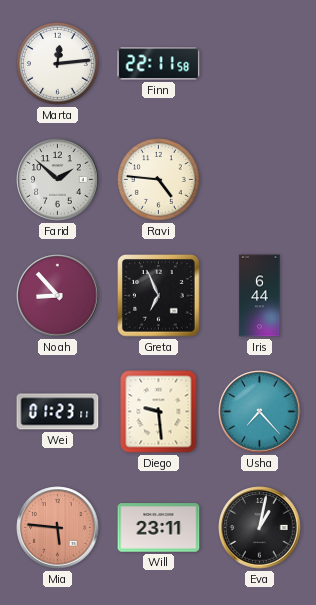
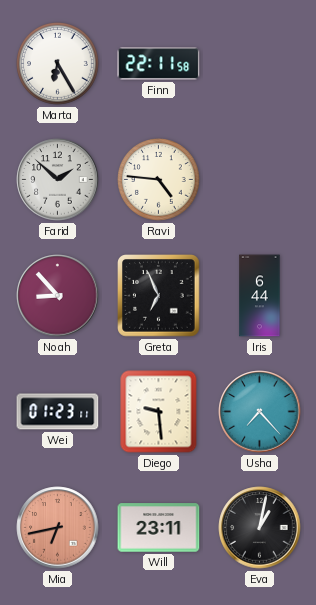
Marta: 12:14 -> 6:25 (58, 64)
Mia: 5:46 -> 6:43 (58, 528)
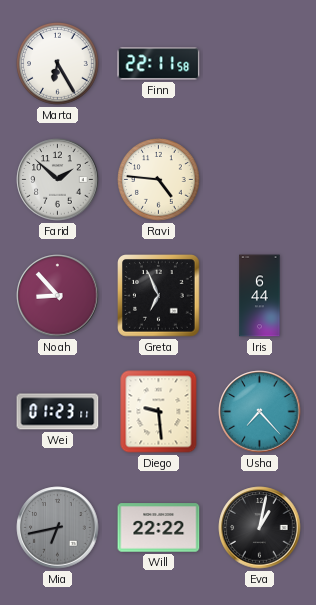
Mia dial: salmon -> grey (58, 528)
Will: 23:11 -> 22:22 (159, 528)
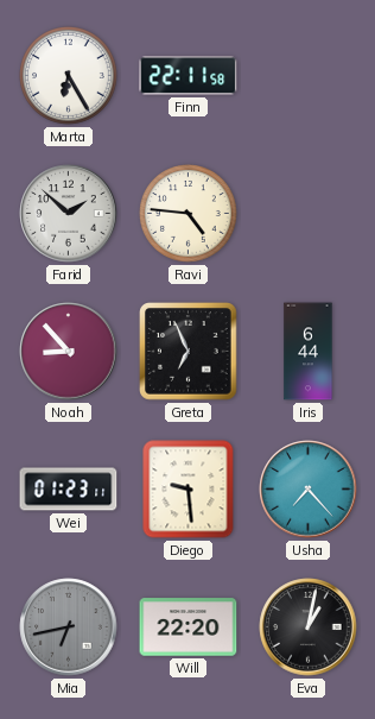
Will: 22:22 -> 22:20 (189, 627)
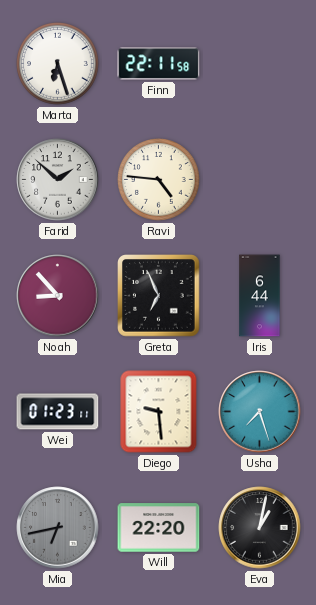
Marta: 6:25 -> 6:27 (58, 64)
Usha: 7:23 -> 7:27 (260, 412)
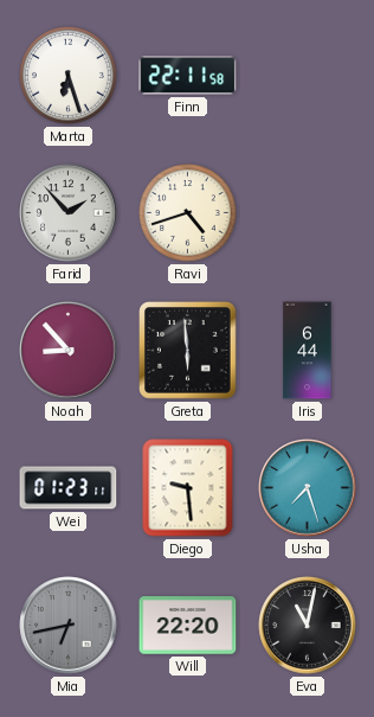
Farid: 1:52 -> 1:53 (69, 213)
Ravi: 4:46 -> 4:42 (188, 213)
Greta: 6:56 -> 5:59 (188, 351)
Eva: 1:02 -> 11:02 (308, 626)
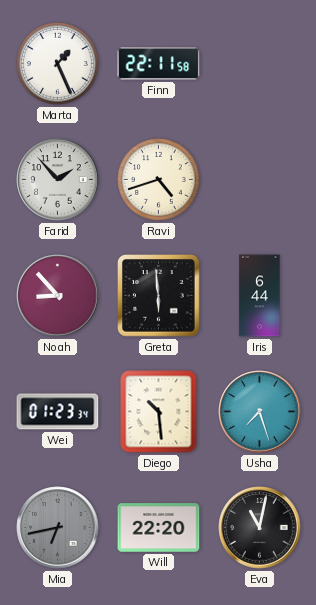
Marta: 6:27 -> 1:26 (58, 64)
Wei: 01:23:11 -> 01:23:34 (58, 412)
Diego: 9:29 -> 10:29 (159, 412)
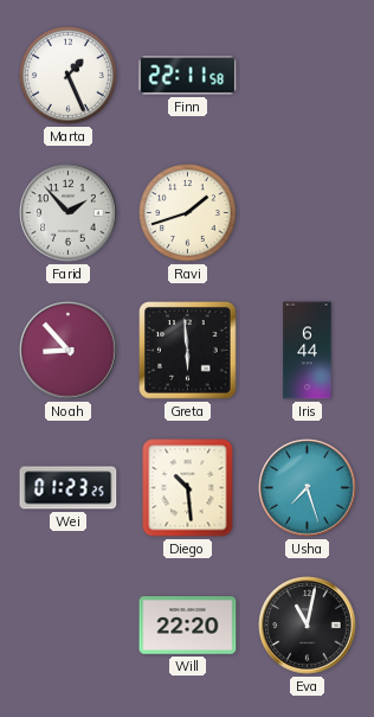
Ravi: 4:42 -> 1:42 (188, 213)
Wei: 01:23:34 -> 01:23:25 (69, 488)
Mia: 6:43 -> none (58, 528)
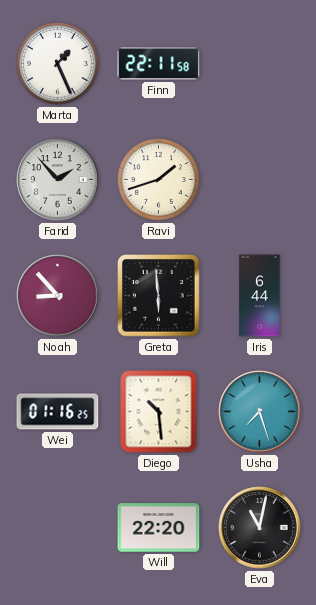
Wei: 01:23 -> 01:16 (58, 412)
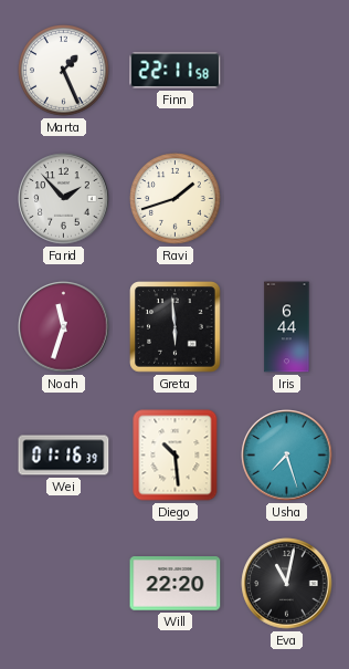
Noah: 8:53 -> 11:33 (64, 327)
Wei: 01:16:25 -> 01:16:39 (64, 456)
